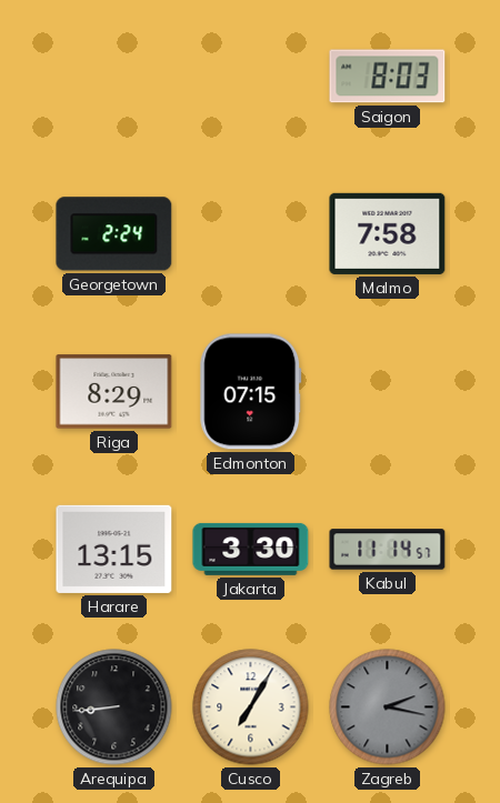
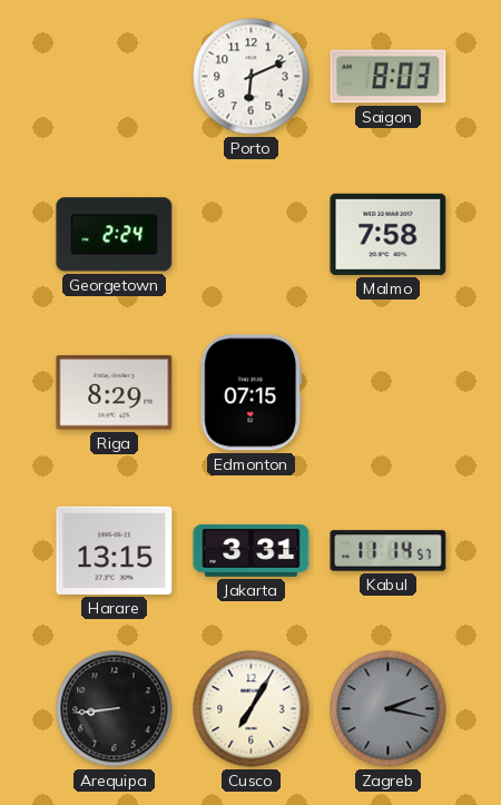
Porto: none -> 6:11 (252, 77)
Jakarta: 3:30 -> 3:31 (252, 550)
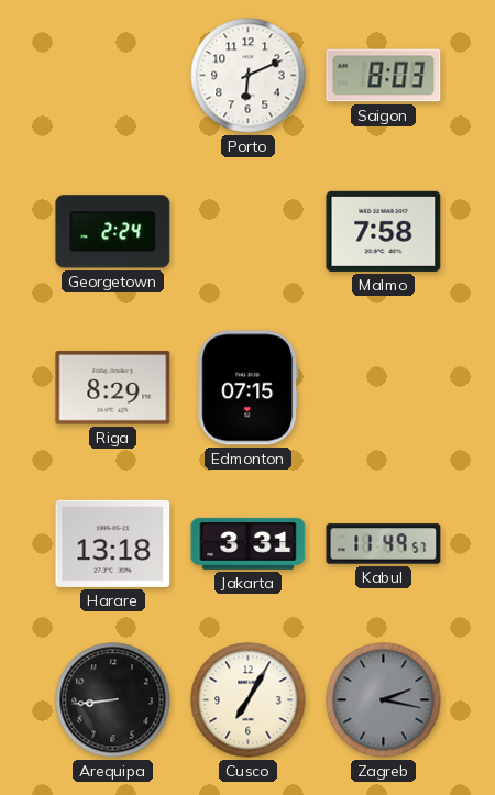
Harare: 13:15 -> 13:18 (113, 543)
Kabul: 11:14 -> 11:49 (384, 544)
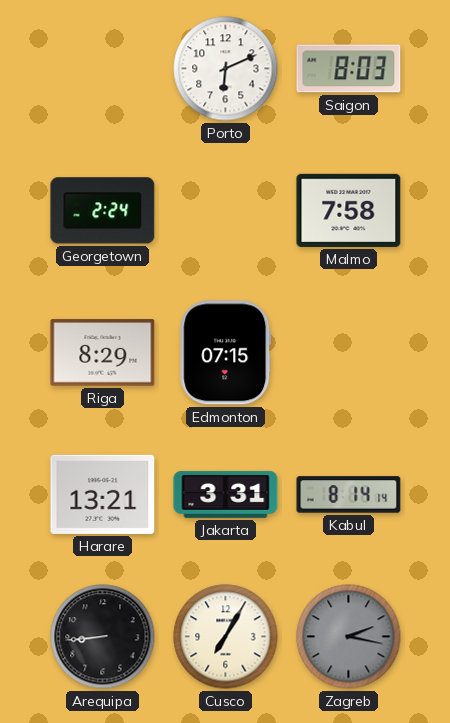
Harare: 13:18 -> 13:21 (103, 494)
Kabul: 11:49 -> 8:14 (349, 495)
